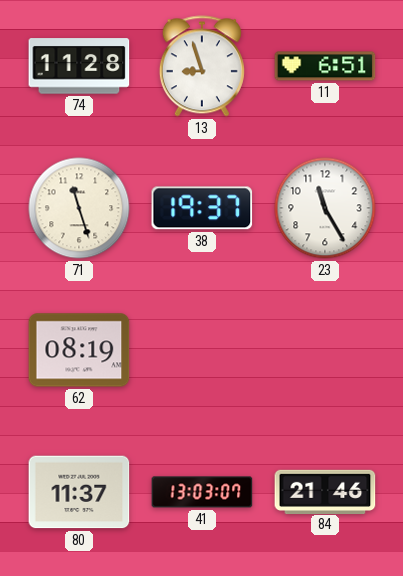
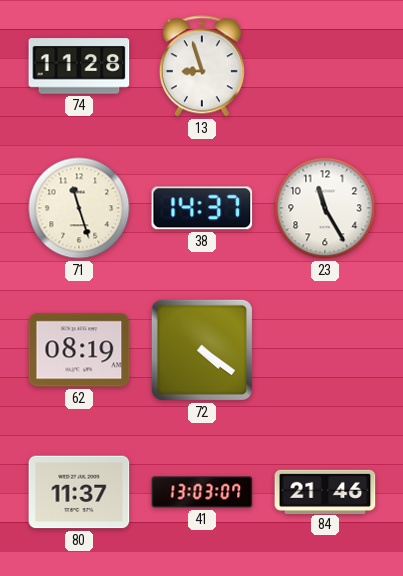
11: 6:51 -> none (325, 66)
38: 19:37 -> 14:37 (202, 208)
72: none -> 4:21 (202, 350)
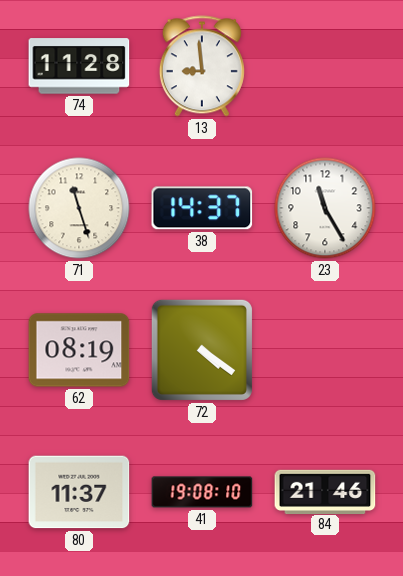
13: 8:57 -> 8:59 (202, 66)
41: 13:03 -> 19:08 (202, 492)
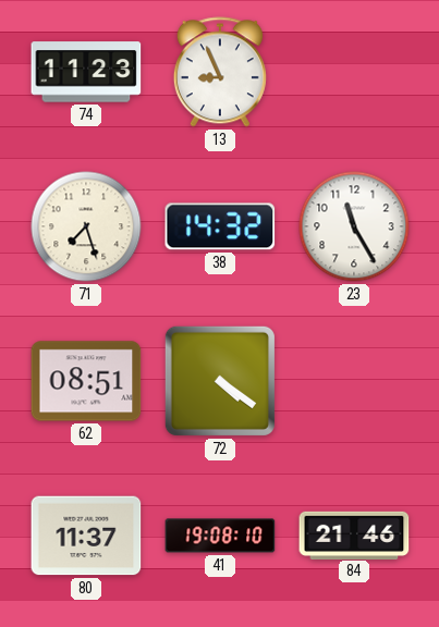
74: 11:28 -> 11:23 (86, 72)
13: 8:59 -> 8:56 (220, 72)
71: 11:27 -> 7:27 (86, 226)
38: 14:37 -> 14:32 (220, 226)
62: 08:19 -> 08:51 (86, 381)
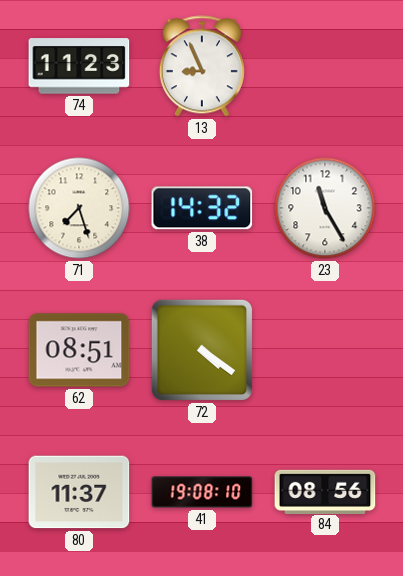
84: 21:46 -> 08:56 (325, 491)
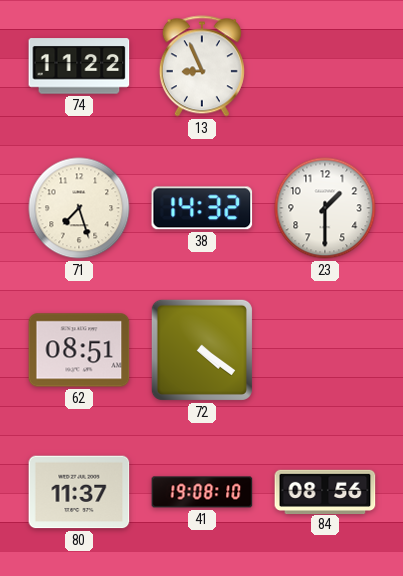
74: 11:23 -> 11:22 (79, 66)
23: 11:25 -> 1:30 (325, 208)
